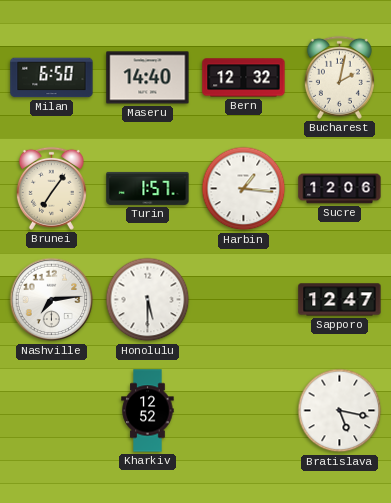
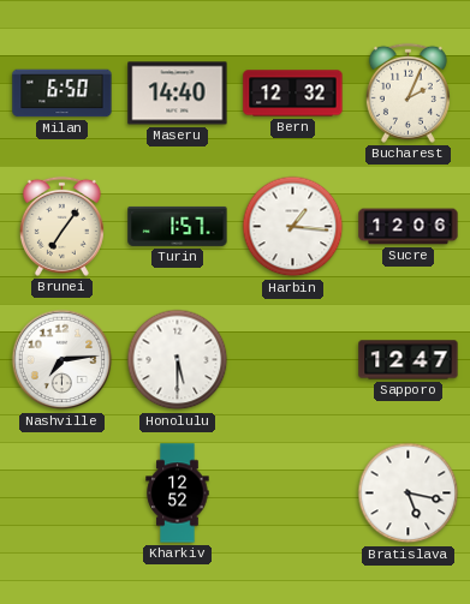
Bucharest: 2:02 -> 2:04 (407, 92)
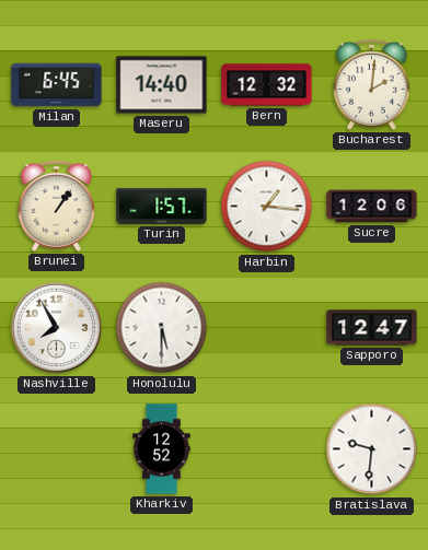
Milan: 6:50 -> 6:45 (57, 85)
Bucharest: 2:04 -> 2:01 (371, 84)
Brunei: 7:06 -> 1:06 (56, 206)
Nashville: 7:14 -> 7:55 (57, 328)
Bratislava: 5:17 -> 9:31 (372, 449)
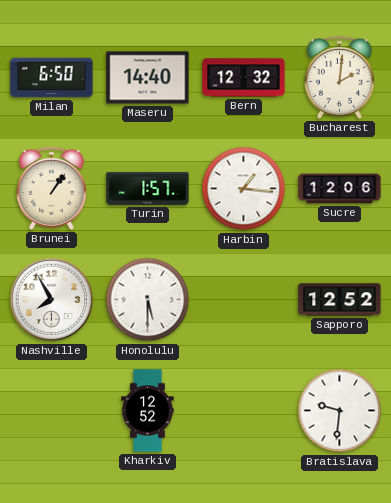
Milan: 6:45 -> 6:50 (52, 78)
Sapporo: 12:47 -> 12:52 (340, 300)
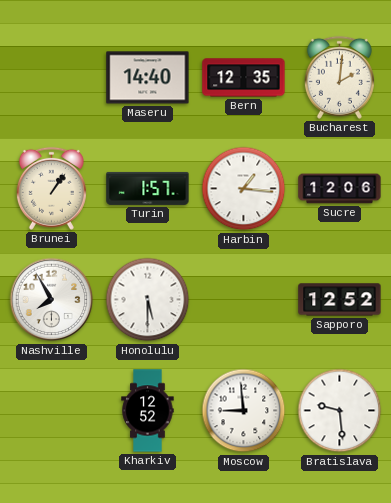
Milan: 6:50 -> none (52, 78)
Bern: 12:32 -> 12:35 (244, 78)
Moscow: none -> 8:59 (244, 411)
Bratislava: 9:31 -> 9:29 (340, 411)
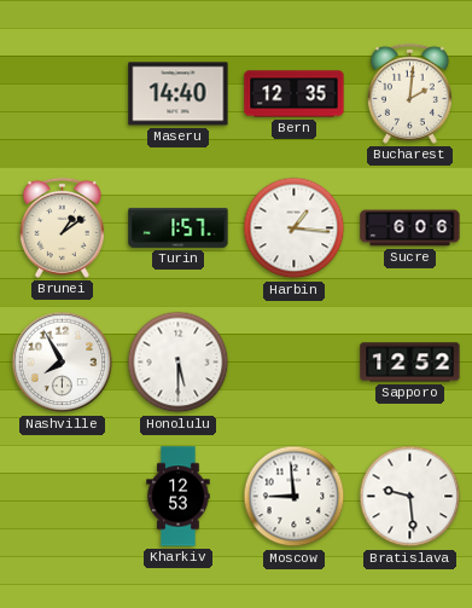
Brunei: 1:06 -> 1:09 (62, 227)
Sucre: 12:06 -> 6:06 (410, 228)
Kharkiv: 12:52 -> 12:53 (179, 497)
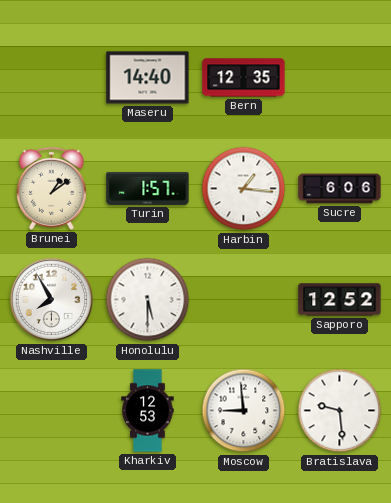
Bucharest: 2:01 -> none (409, 93)
